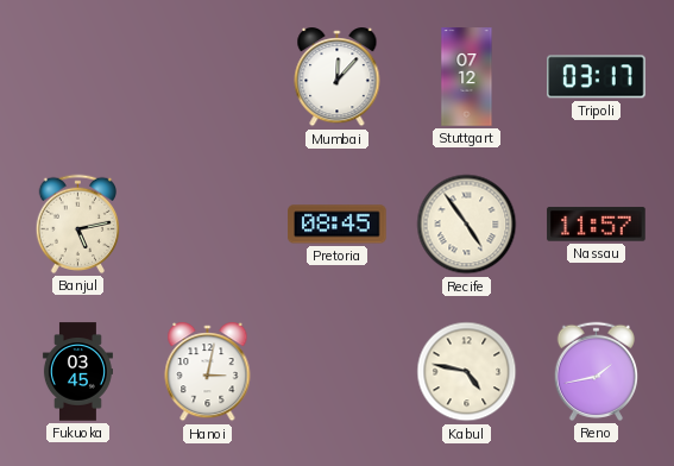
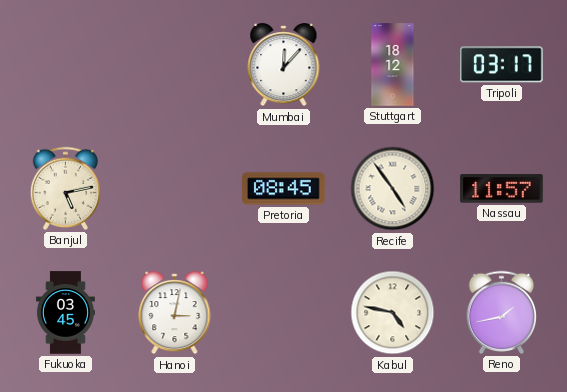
Stuttgart: 07:12 -> 18:12 (393, 65)
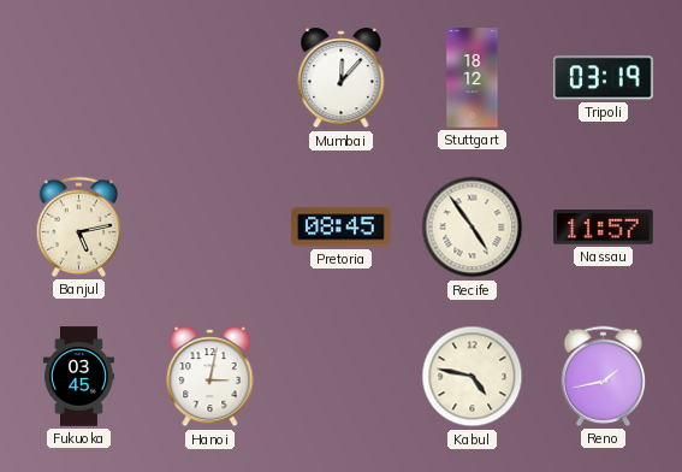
Tripoli: 03:17 -> 03:19 (604, 78)
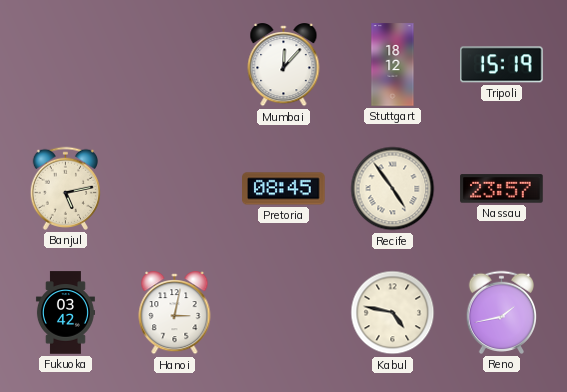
Tripoli: 03:19 -> 15:19 (502, 65)
Nassau: 11:57 -> 23:57 (502, 189)
Fukuoka: 03:45 -> 03:42 (65, 313)
